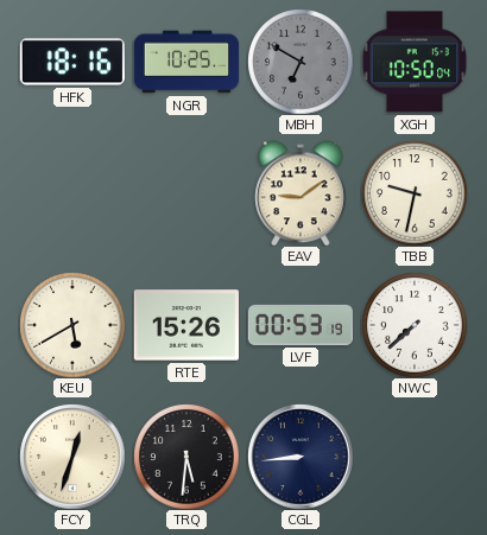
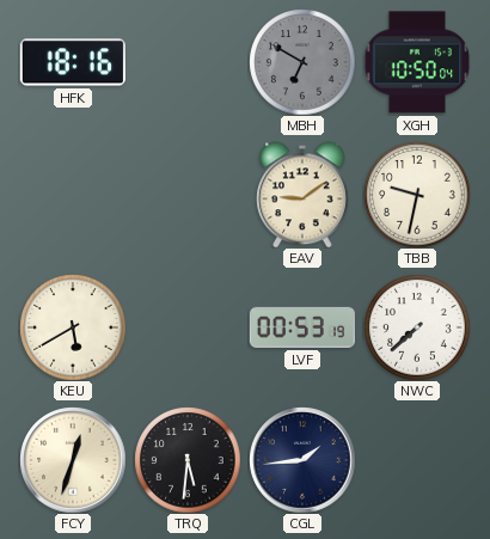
NGR: 10:25 -> none (186, 62)
RTE: 15:26 -> none (185, 325)
CGL: 8:44 -> 1:44 (302, 460)
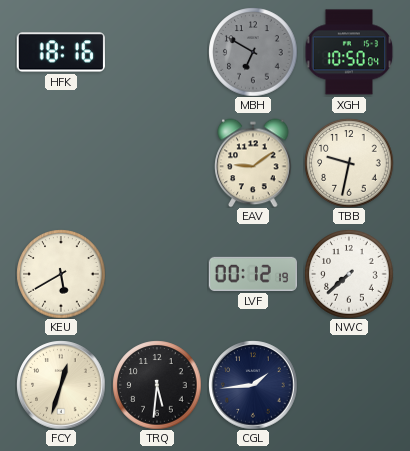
LVF: 00:53 -> 00:12 (252, 274)
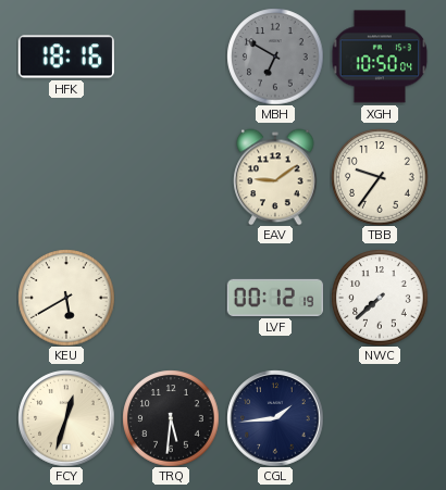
TBB: 9:32 -> 9:36 (380, 177)
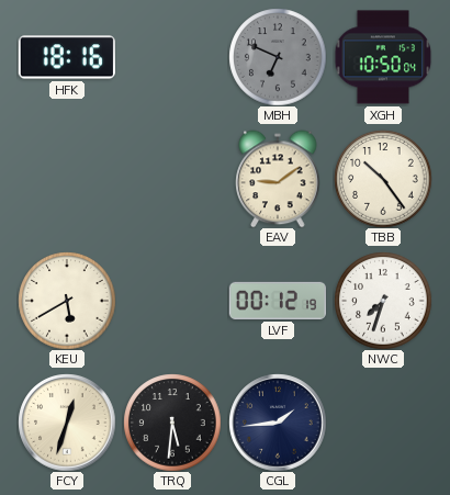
MBH: 6:50 -> 6:49 (278, 57)
TBB: 9:36 -> 10:24 (383, 179)
NWC: 7:38 -> 7:33 (383, 301)
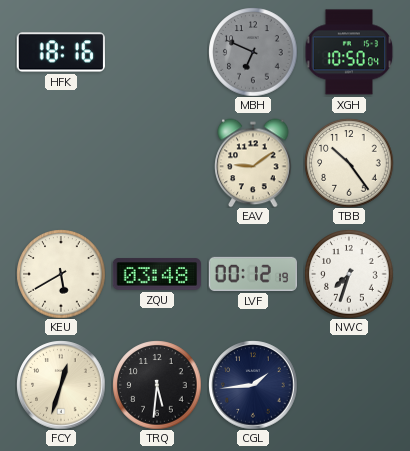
ZQU: none -> 03:48 (156, 274)
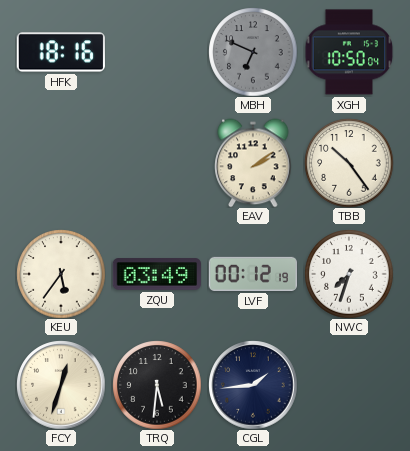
EAV: 9:09 -> 2:09 (253, 163)
KEU: 5:40 -> 5:36 (61, 274)
ZQU: 03:48 -> 03:49 (156, 274)
